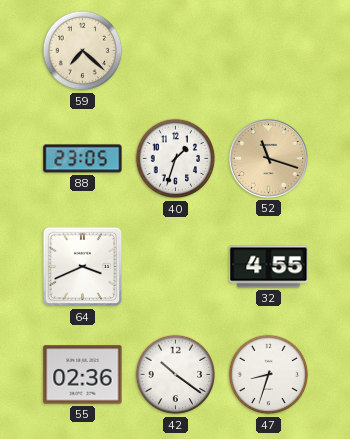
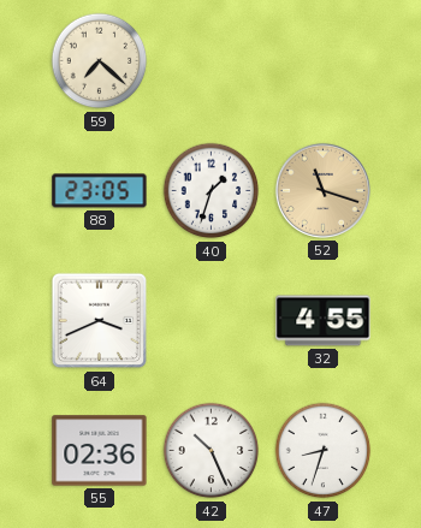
42: 10:21 -> 10:26 (212, 451)
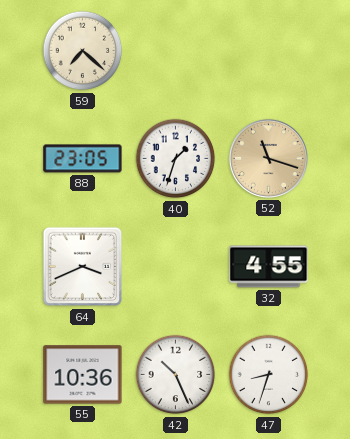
55: 02:36 -> 10:36 (83, 375)
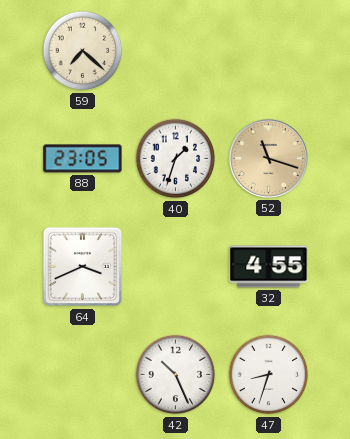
55: 10:36 -> none (83, 375)
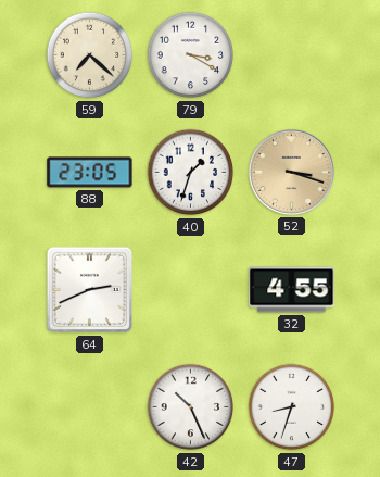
79: none -> 3:20 (191, 55)
52: 11:18 -> 3:18 (291, 172)
64: 3:41 -> 2:41 (90, 290)
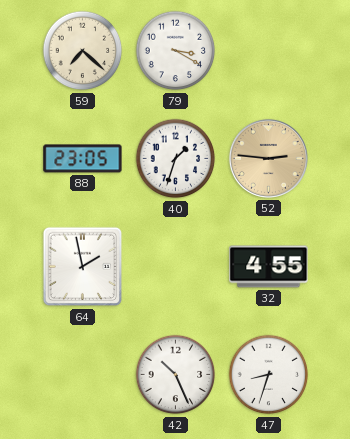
52: 3:18 -> 2:46 (268, 158)
64: 2:41 -> 1:58 (83, 267)
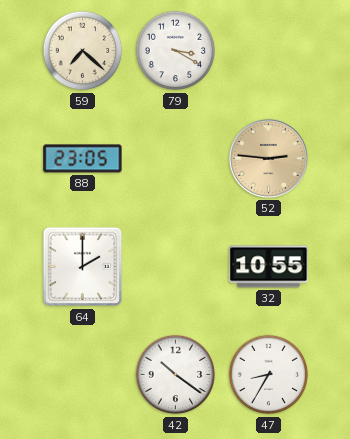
40: 1:33 -> none (176, 159)
64: 1:58 -> 2:00 (83, 267)
32: 4:55 -> 10:55 (269, 267)
42: 10:26 -> 10:21 (176, 375)
47: 8:33 -> 8:35 (269, 375)
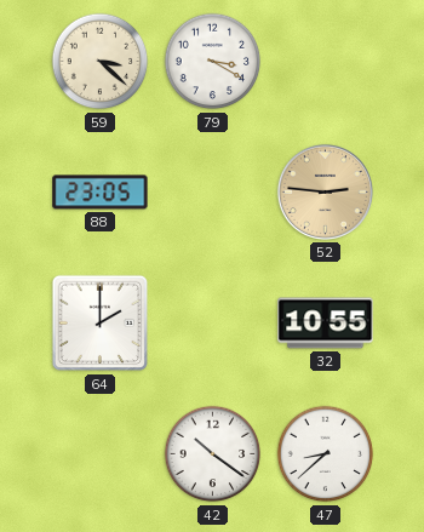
59: 7:22 -> 3:22 (101, 62)
47: 8:35 -> 8:38 (326, 454)
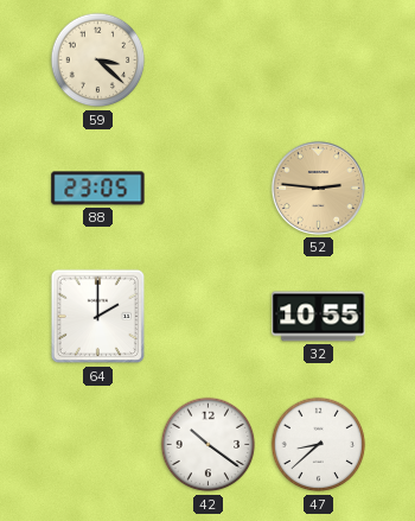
79: 3:20 -> none (213, 62)
